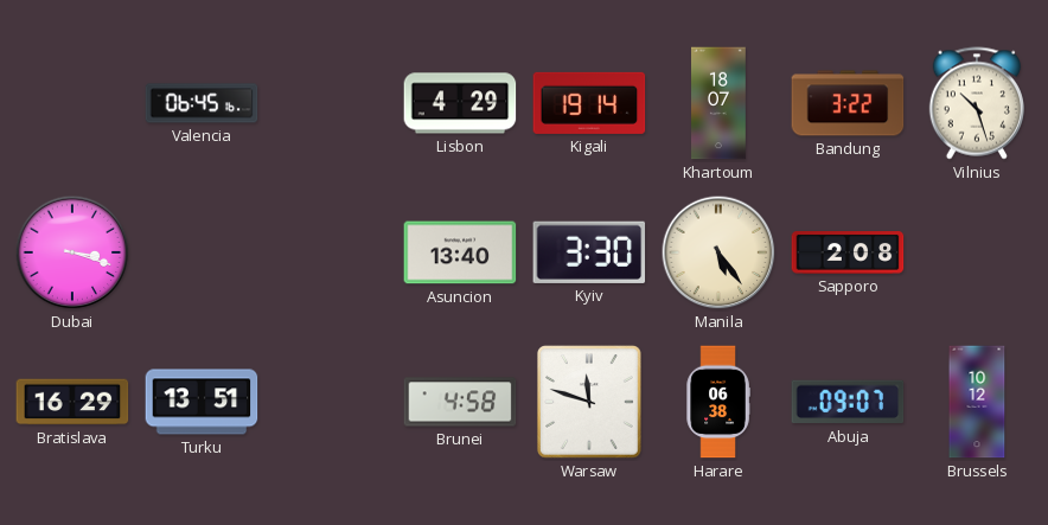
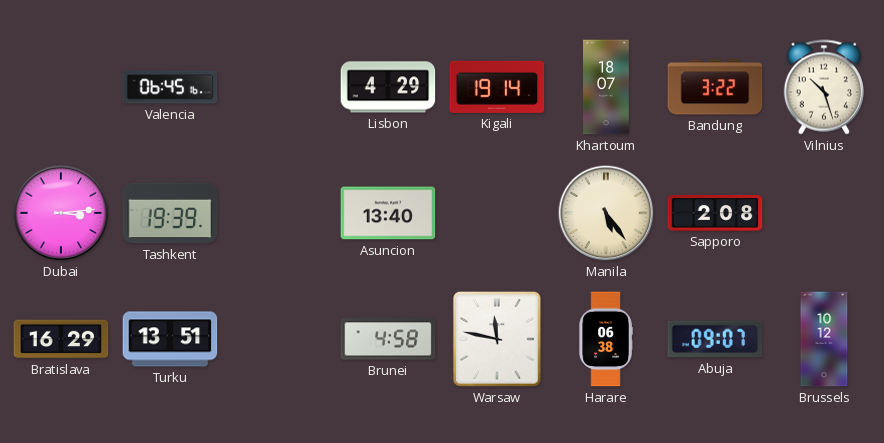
Dubai: 3:18 -> 3:14 (61, 213)
Tashkent: none -> 19:39 (170, 213)
Kyiv: 3:30 -> none (589, 252)
Warsaw: 11:48 -> 11:47 (498, 340)
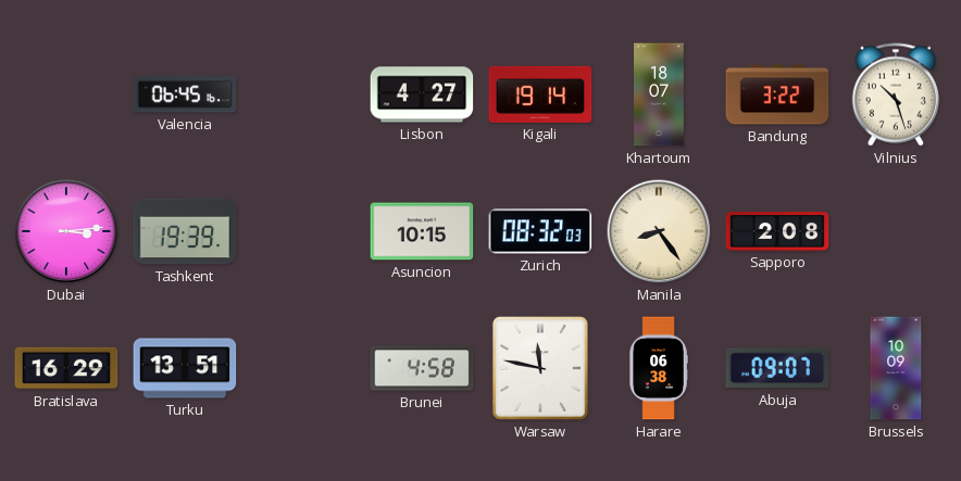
Lisbon: 4:29 -> 4:27 (422, 94)
Asuncion: 13:40 -> 10:15 (422, 231)
Zurich: none -> 08:32 (540, 231)
Manila: 5:24 -> 8:24 (659, 231)
Brussels: 10:12 -> 10:09 (896, 368)
